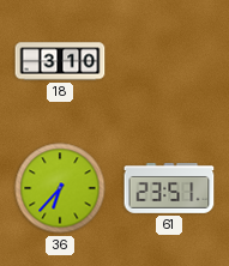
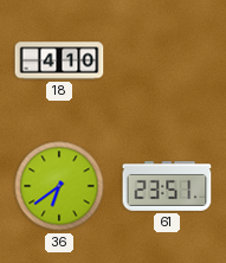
18: 3:10 -> 4:10 (59, 60)
36: 6:37 -> 6:39 (59, 186)
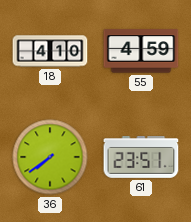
55: none -> 4:59 (141, 51)
36: 6:39 -> 7:39 (50, 157)
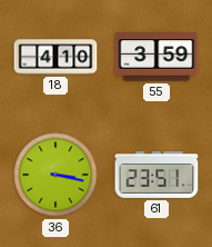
55: 4:59 -> 3:59 (157, 57)
36: 7:39 -> 3:17 (55, 175)
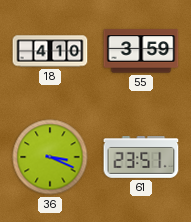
36: 3:17 -> 3:19 (50, 157)
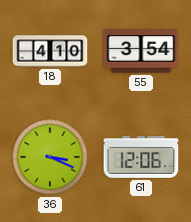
55: 3:59 -> 3:54 (141, 51)
61: 23:51 -> 12:06 (141, 158)
